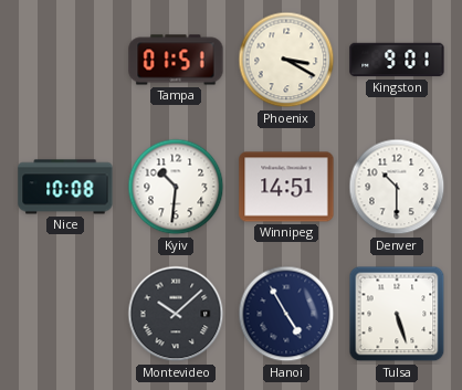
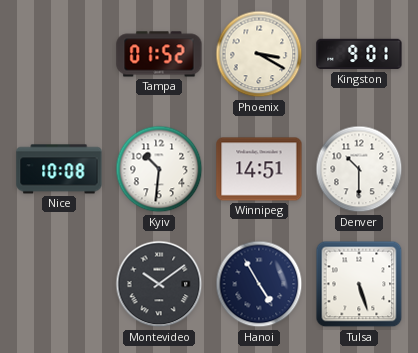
Tampa: 01:51 -> 01:52 (159, 54)
Montevideo: 10:08 -> 10:09 (159, 284)
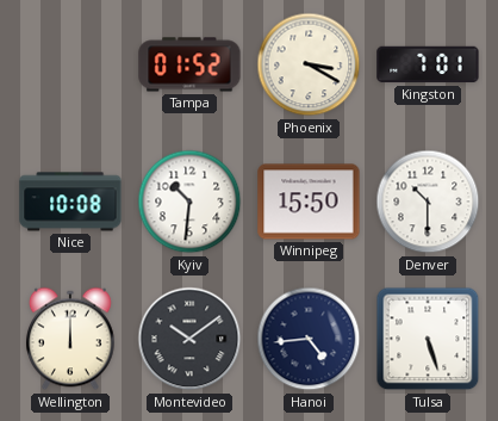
Kingston: 9:01 -> 7:01 (428, 64)
Winnipeg: 14:51 -> 15:50 (309, 202)
Wellington: none -> 12:00 (70, 339)
Hanoi: 4:55 -> 4:44 (309, 339)
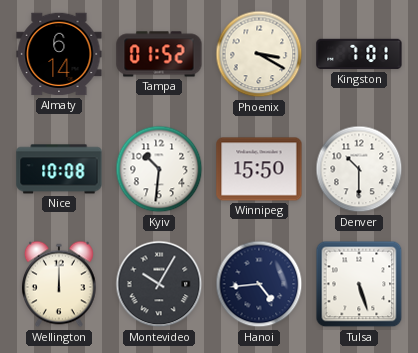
Almaty: none -> 6:14 (59, 54)
Montevideo: 10:09 -> 10:05 (159, 284)
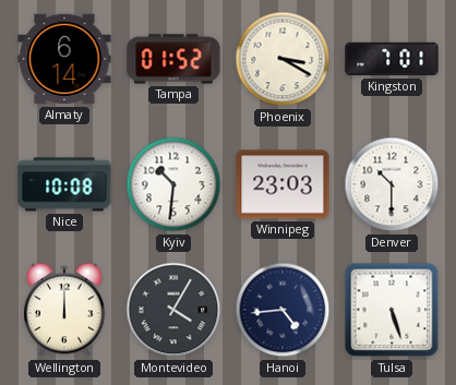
Winnipeg: 15:50 -> 23:03 (283, 184)
Montevideo: 10:05 -> 4:05 (173, 310)
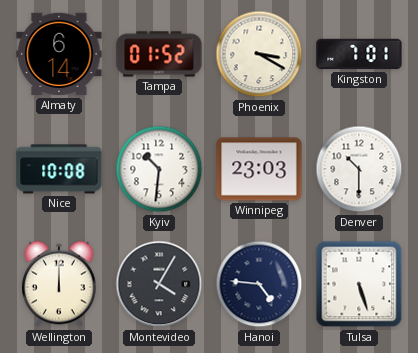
Hanoi: 4:44 -> 4:46 (259, 284)
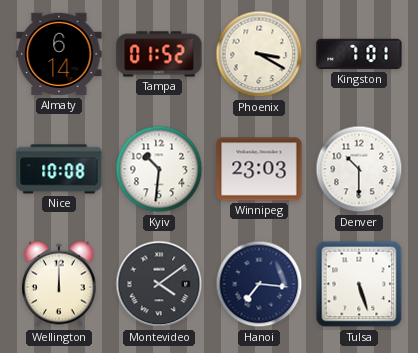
Montevideo: 4:05 -> 4:09 (159, 284)
Hanoi: 4:46 -> 7:16 (259, 284)
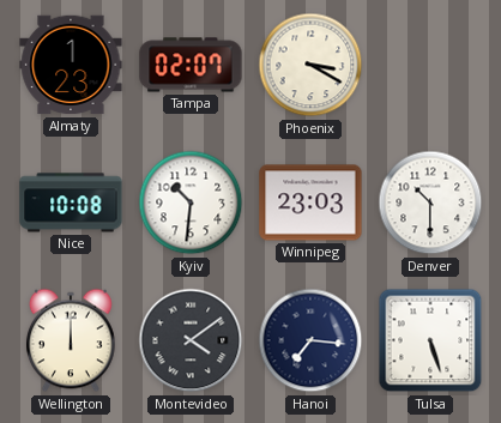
Almaty: 6:14 -> 1:23 (71, 65)
Tampa: 01:52 -> 02:07 (191, 65)
Kingston: 7:01 -> none (359, 54)
